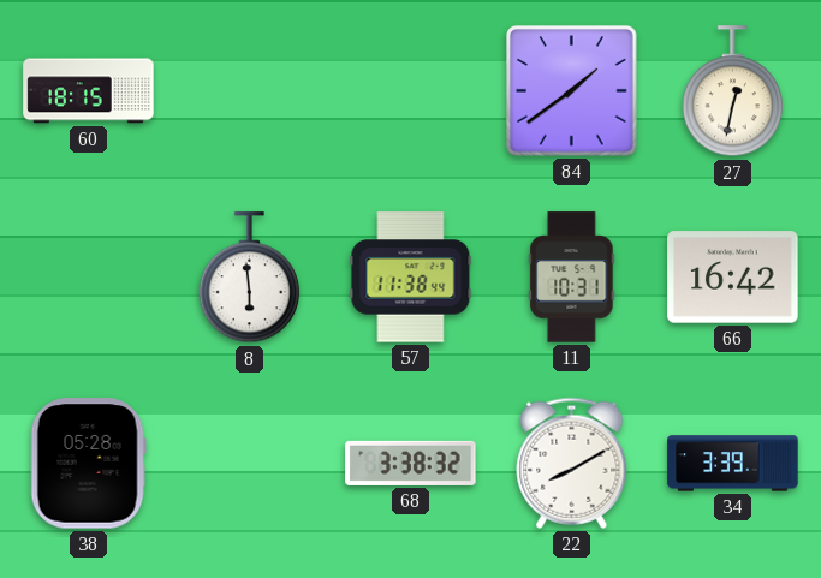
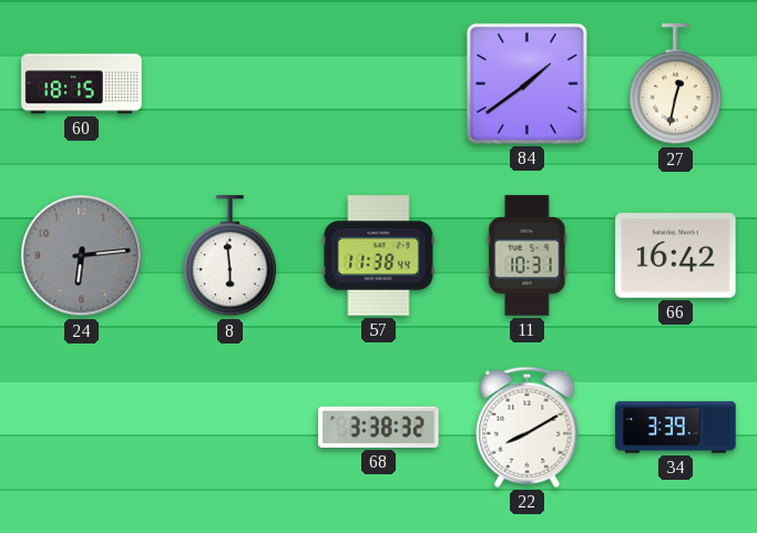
24: none -> 6:14 (82, 256)
38: 05:28 -> none (88, 464)
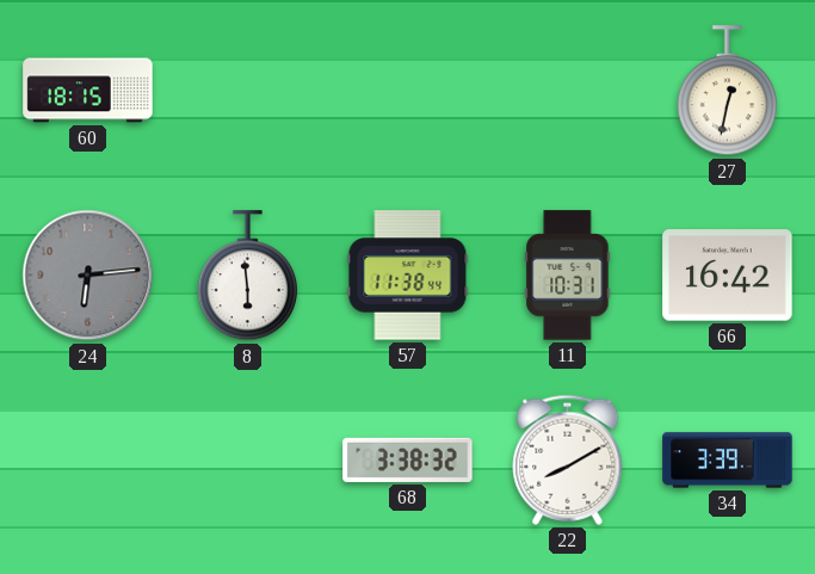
84: 1:39 -> none (528, 84)
